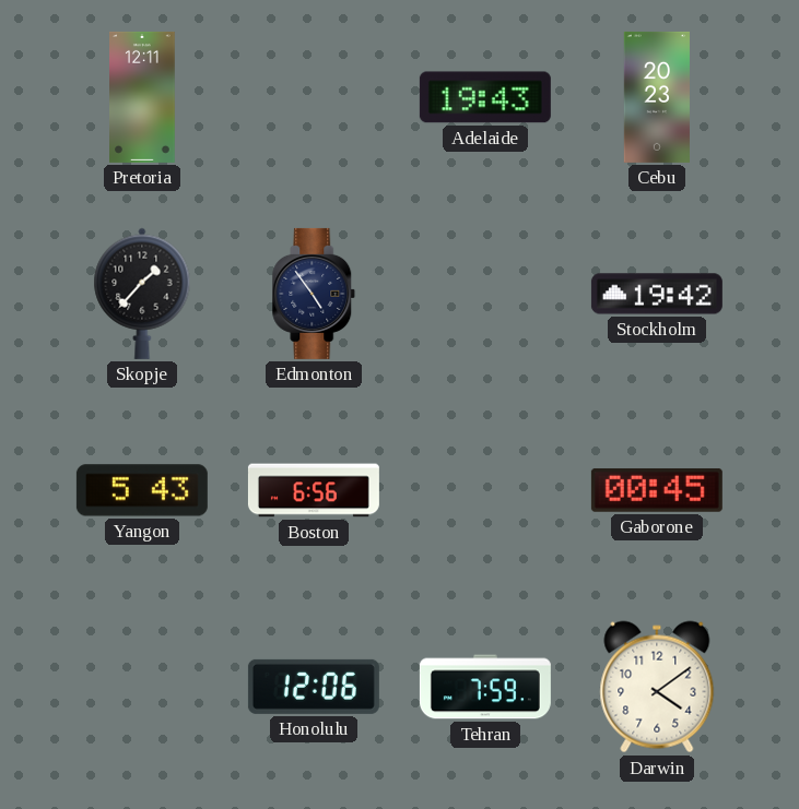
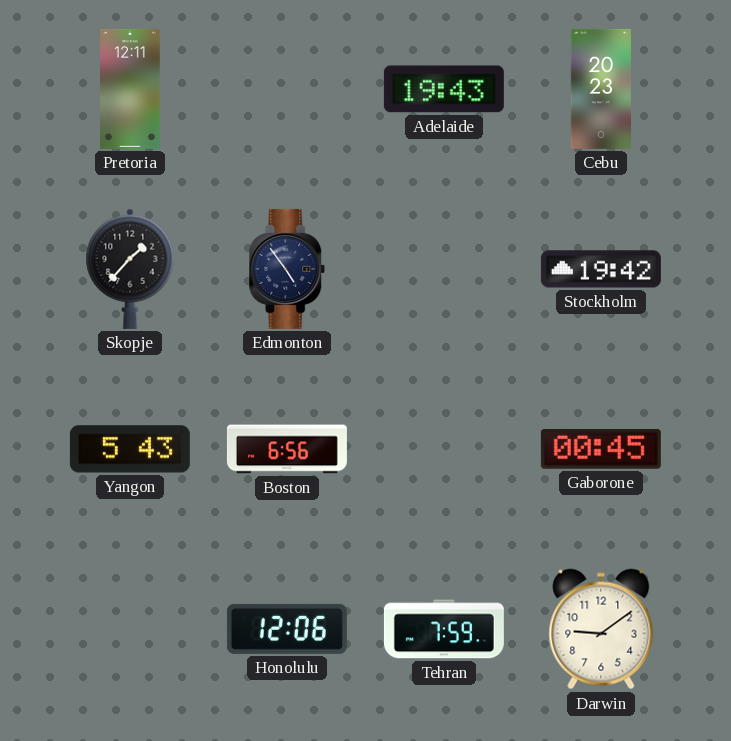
Darwin: 4:09 -> 9:09 (601, 629)
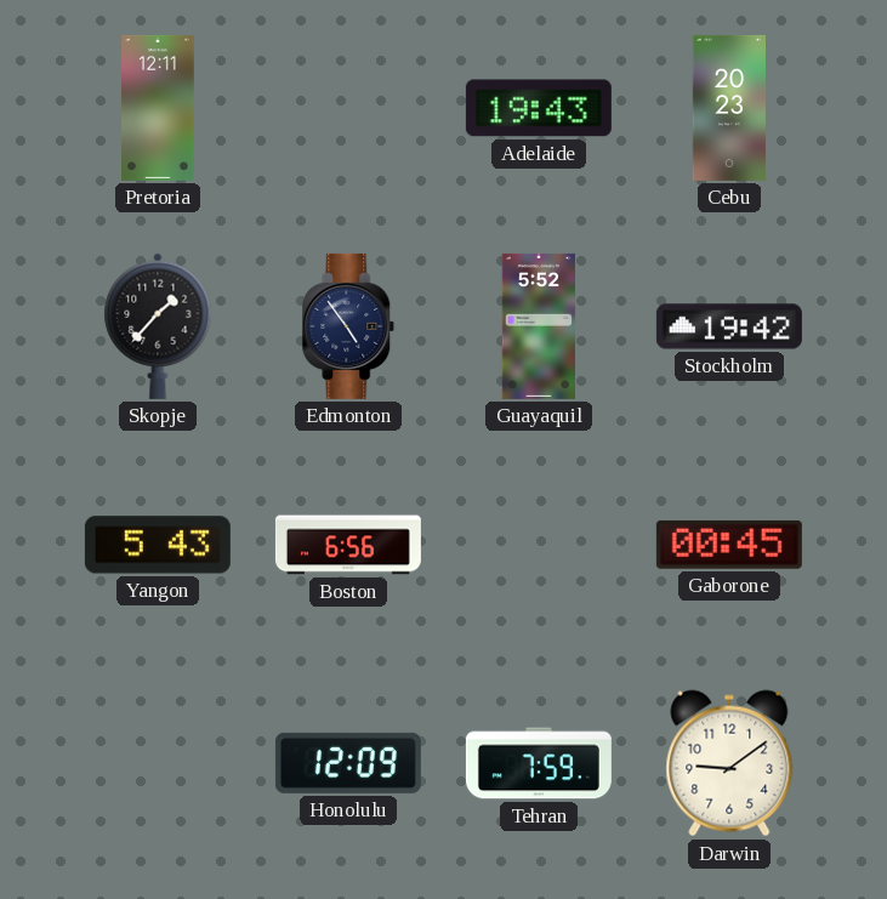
Guayaquil: none -> 5:52 (538, 326)
Honolulu: 12:06 -> 12:09 (348, 763)
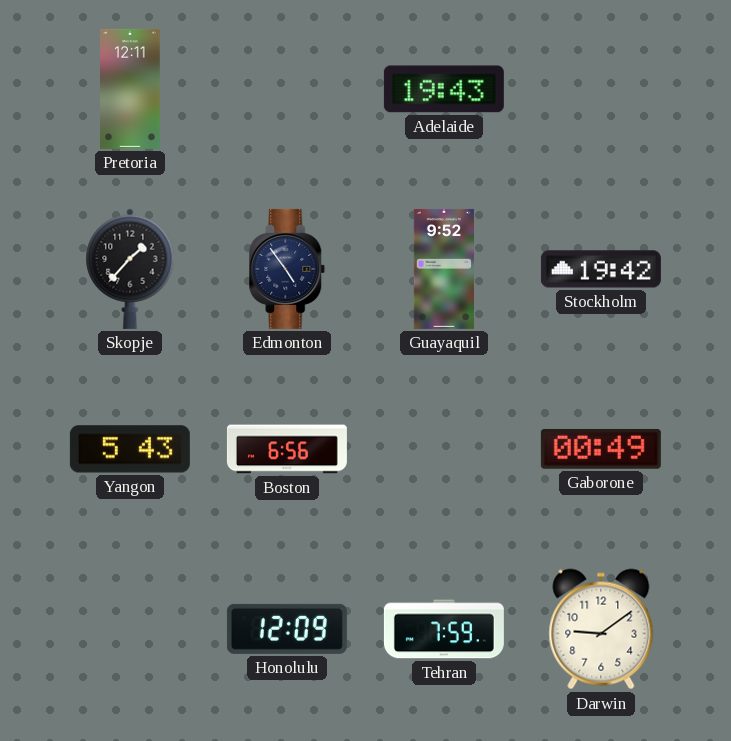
Cebu: 20:23 -> none (728, 108)
Guayaquil: 5:52 -> 9:52 (443, 269)
Gaborone: 00:45 -> 00:49 (601, 449)
